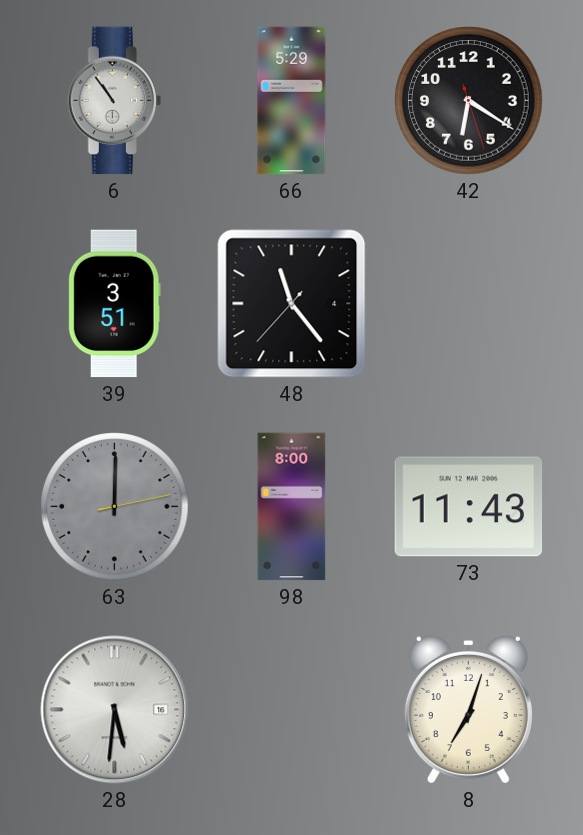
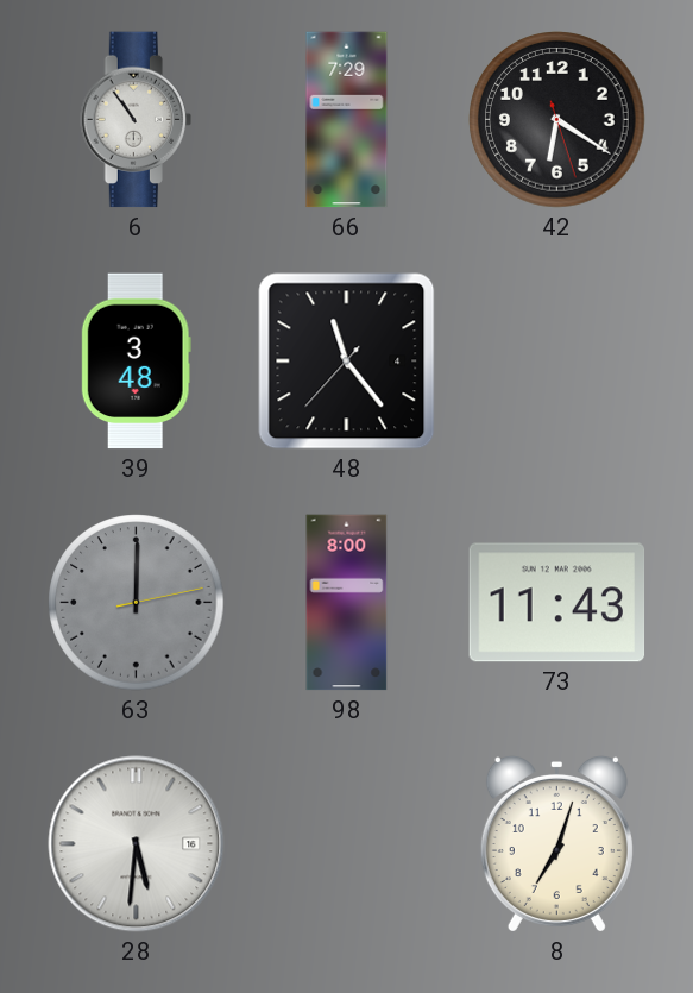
66: 5:29 -> 7:29 (347, 120)
39: 3:51 -> 3:48 (136, 362)
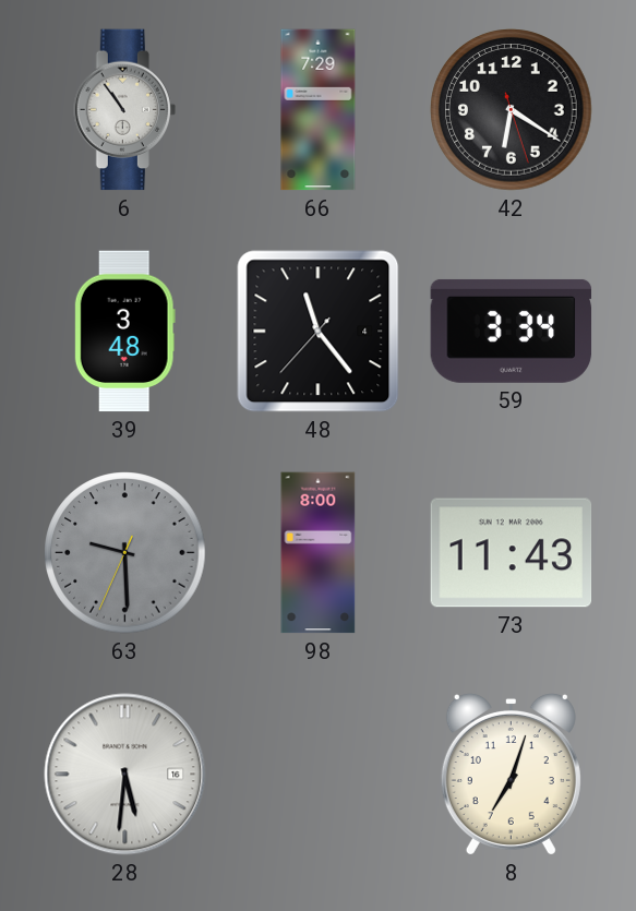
59: none -> 3:34 (512, 331)
63: 12:00 -> 9:29 (125, 553)
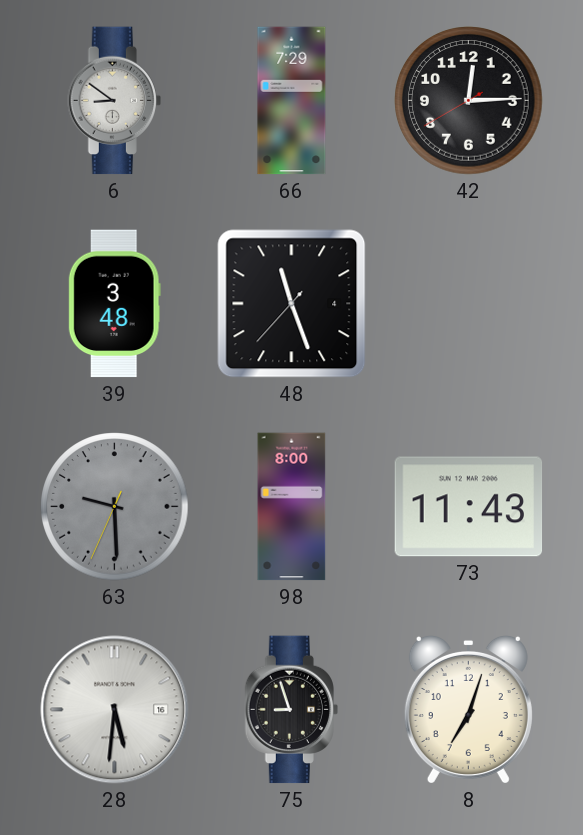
6: 10:54 -> 8:51 (114, 101)
42: 6:20 -> 12:14 (469, 101)
48: 11:23 -> 11:26 (292, 304)
59: 3:34 -> none (512, 331)
75: none -> 8:57 (291, 710)
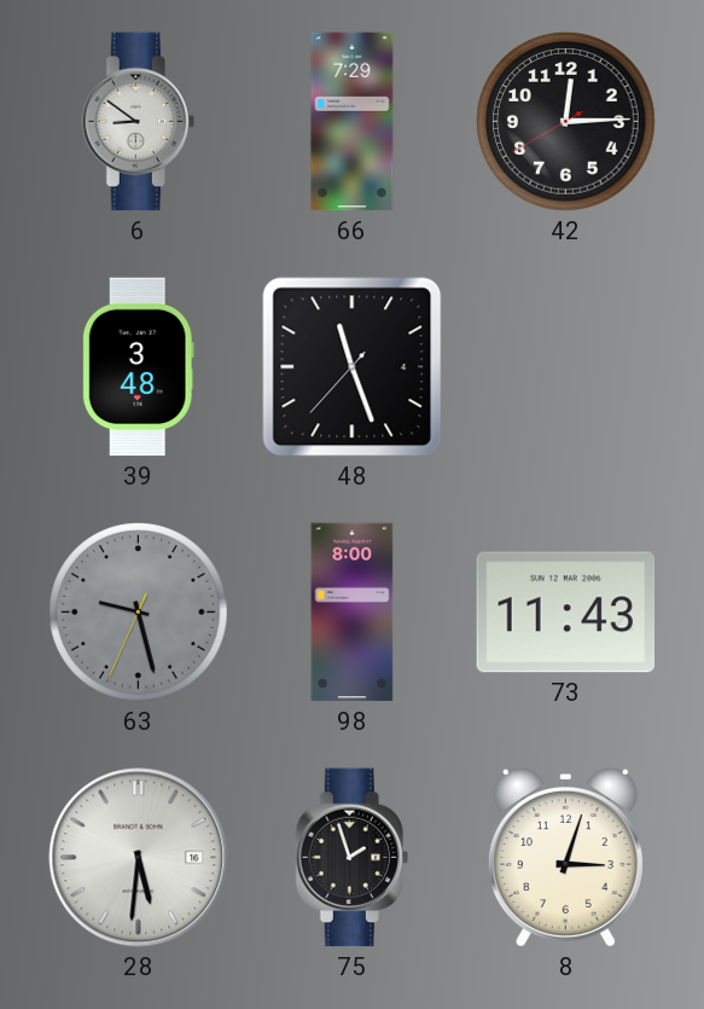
63: 9:29 -> 9:27 (139, 613)
75: 8:57 -> 1:57 (351, 858)
8: 7:03 -> 3:03 (565, 857)
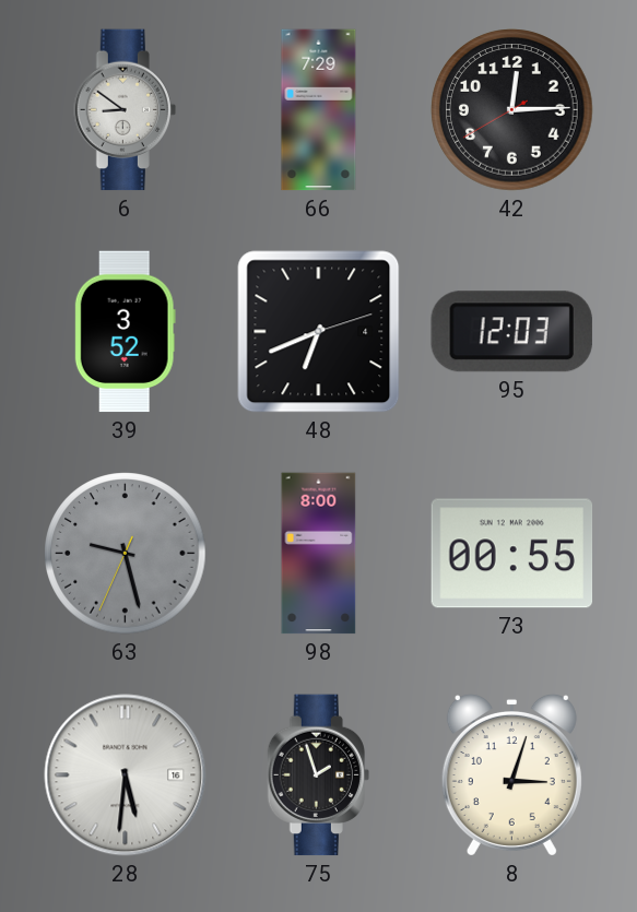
39: 3:48 -> 3:52 (125, 332)
48: 11:26 -> 6:41 (319, 332)
95: none -> 12:03 (511, 332)
73: 11:43 -> 00:55 (512, 554)
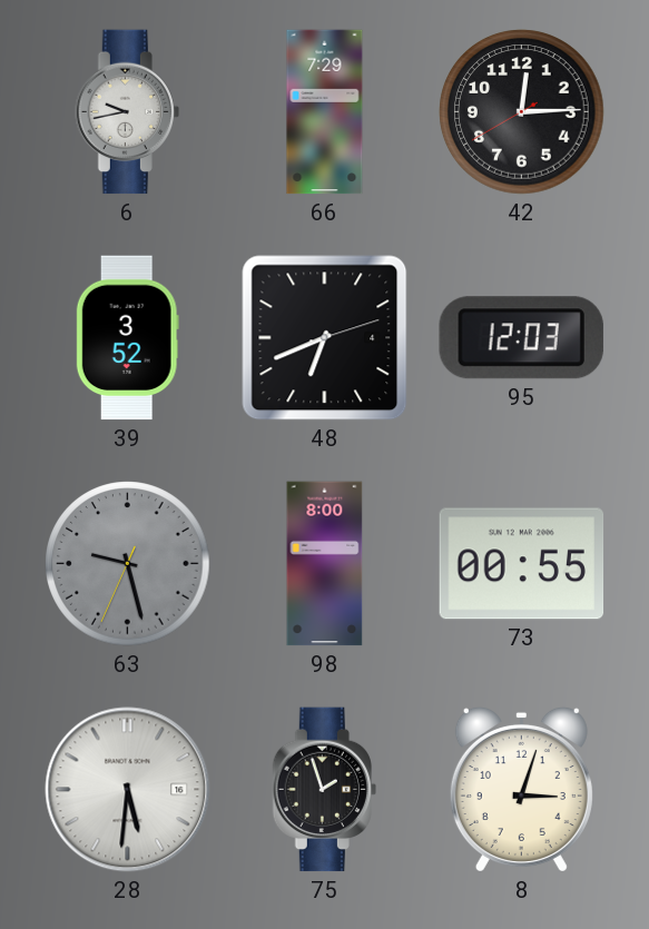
6: 8:51 -> 9:43 (127, 112)
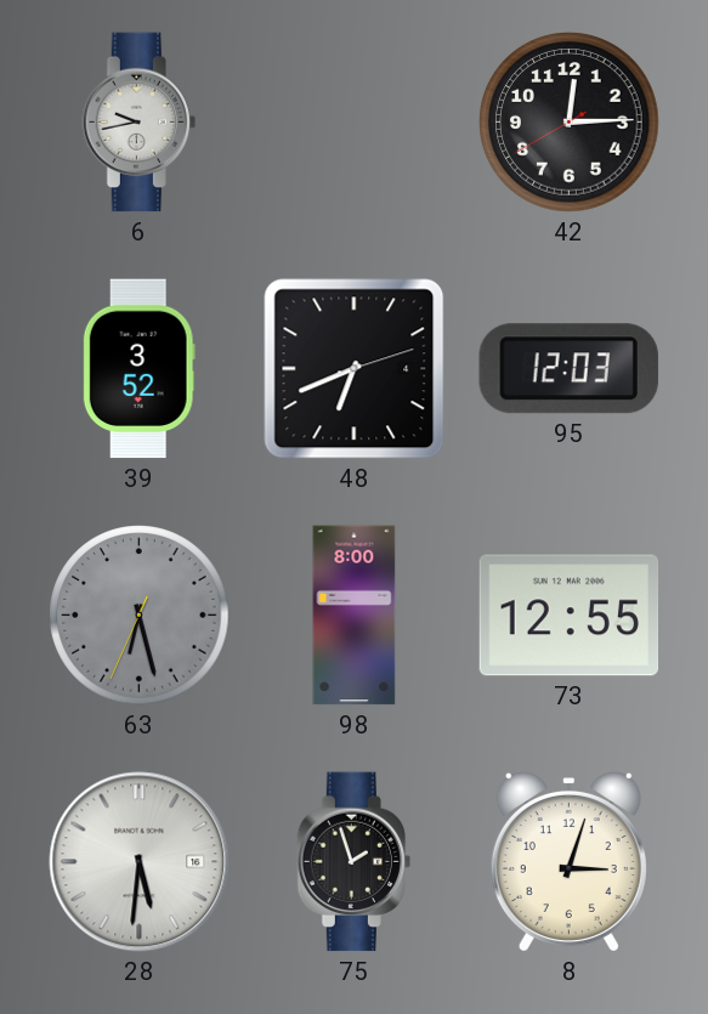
66: 7:29 -> none (325, 112)
63: 9:27 -> 6:27 (140, 616)
73: 00:55 -> 12:55 (570, 616)
